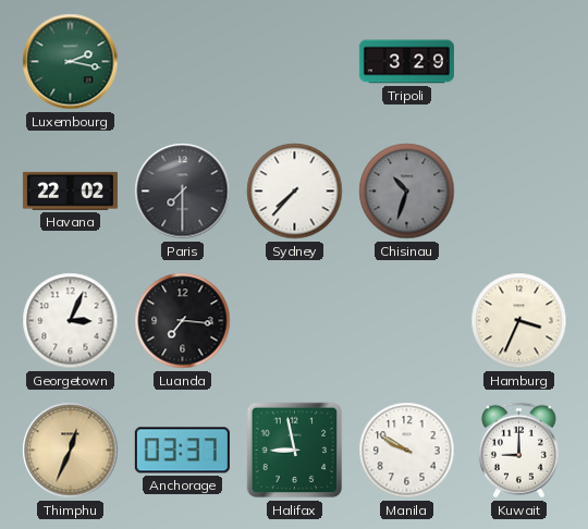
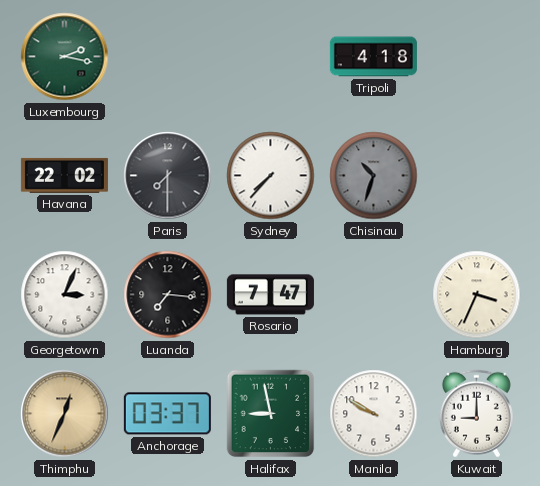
Tripoli: 3:29 -> 4:18 (373, 57)
Rosario: none -> 7:47 (270, 295)
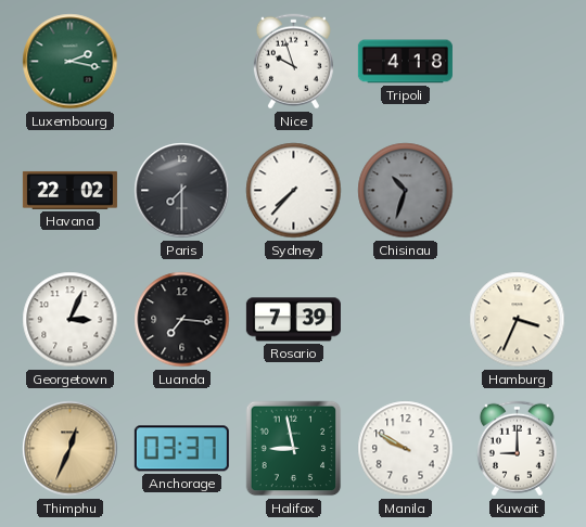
Nice: none -> 9:57 (293, 62)
Rosario: 7:47 -> 7:39 (293, 320)
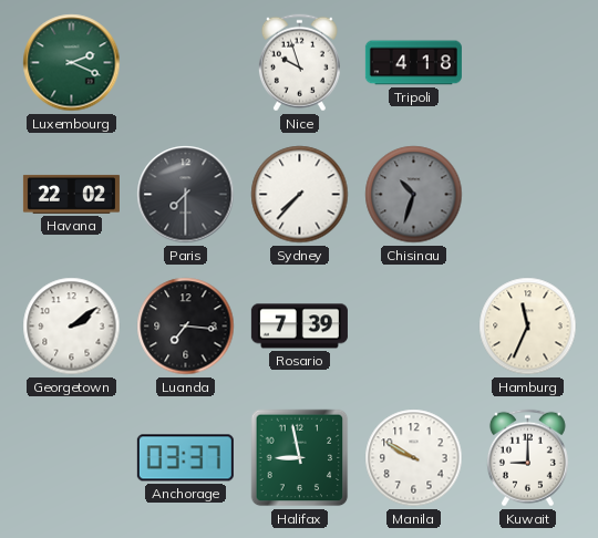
Luxembourg: 2:17 -> 2:19 (72, 63)
Georgetown: 3:04 -> 2:09 (72, 327)
Hamburg: 3:34 -> 11:34 (528, 327)
Thimphu: 12:34 -> none (71, 449)
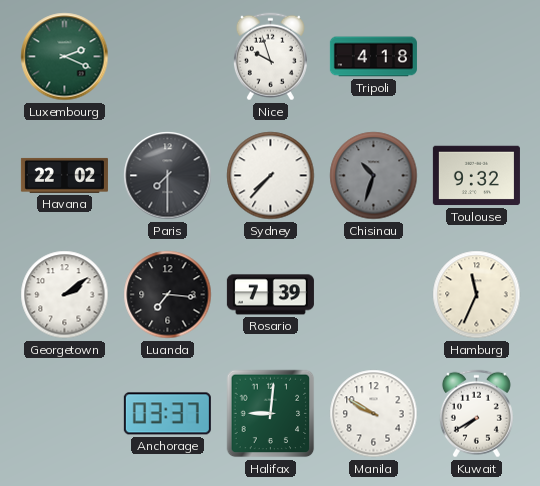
Toulouse: none -> 9:32 (476, 176)
Halifax: 8:58 -> 9:01 (271, 414)
Kuwait: 9:00 -> 7:40 (476, 414)
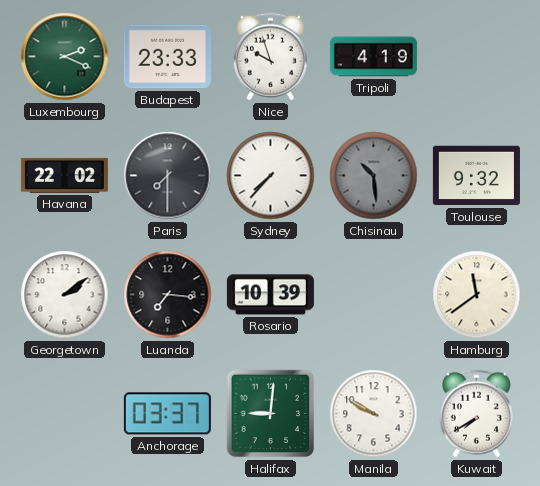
Budapest: none -> 23:33 (167, 57)
Tripoli: 4:18 -> 4:19 (373, 57)
Chisinau: 10:33 -> 10:29 (374, 176)
Rosario: 7:39 -> 10:39 (270, 295)
Hamburg: 11:34 -> 11:39 (477, 295)
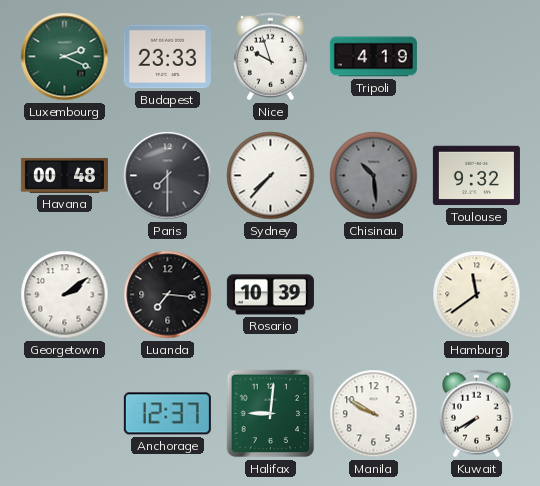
Havana: 22:02 -> 00:48 (64, 175)
Anchorage: 03:37 -> 12:37 (167, 414)
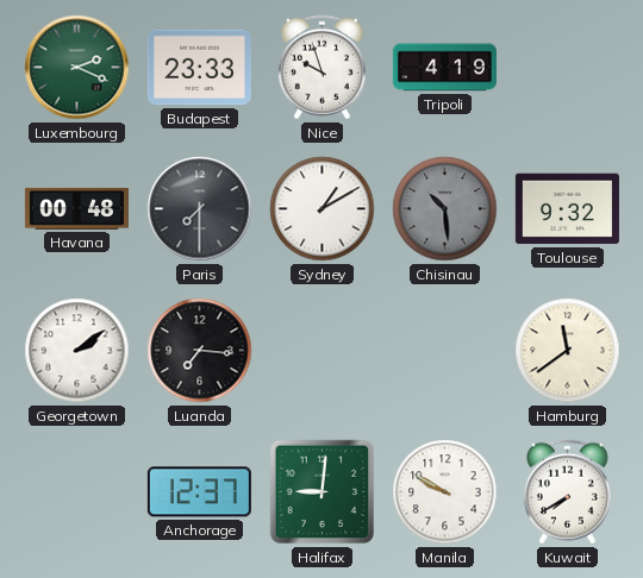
Sydney: 7:37 -> 1:10 (323, 209)
Rosario: 10:39 -> none (270, 295)
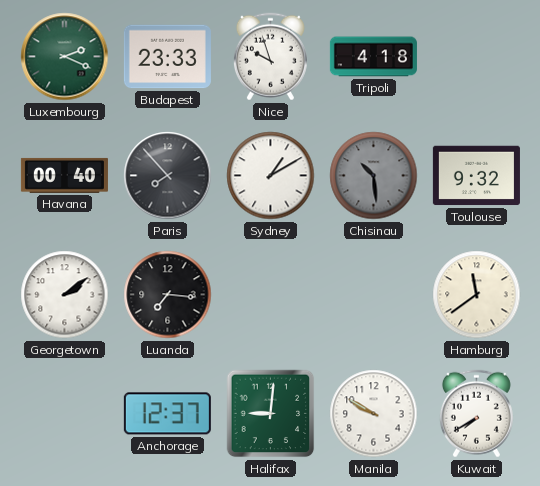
Tripoli: 4:19 -> 4:18 (373, 57)
Havana: 00:48 -> 00:40 (64, 175)
Paris: 7:30 -> 7:53 (168, 176)
